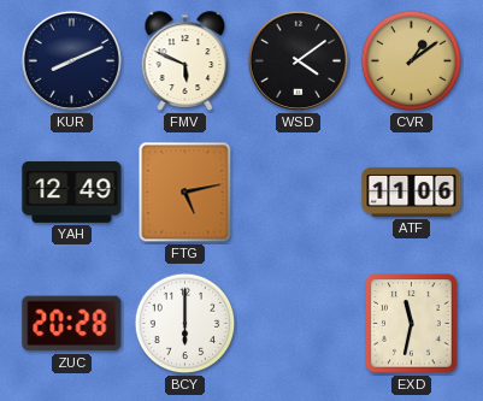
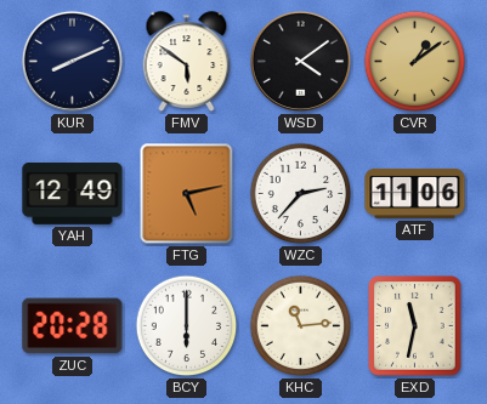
FMV: 5:49 -> 5:51 (187, 62)
WZC: none -> 2:37 (301, 194)
KHC: none -> 11:14 (301, 326)
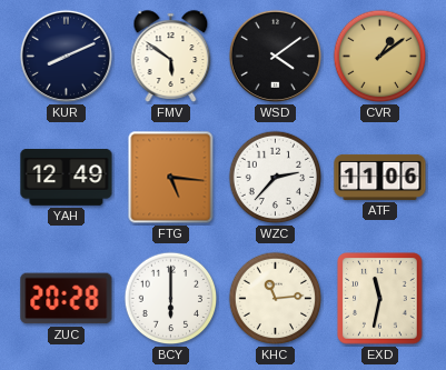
FTG: 5:13 -> 5:16 (171, 178)
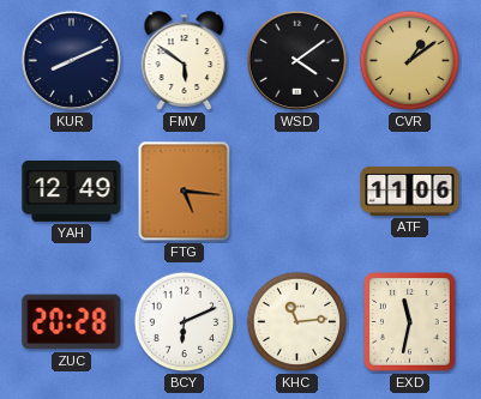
WZC: 2:37 -> none (276, 178)
BCY: 6:00 -> 6:11 (185, 322)
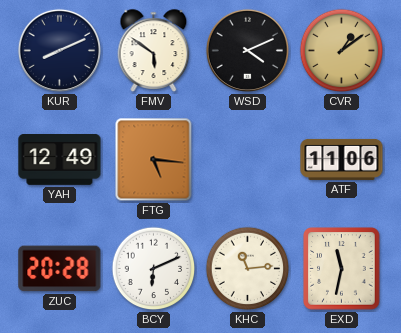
WSD: 4:09 -> 4:11 (247, 50)
